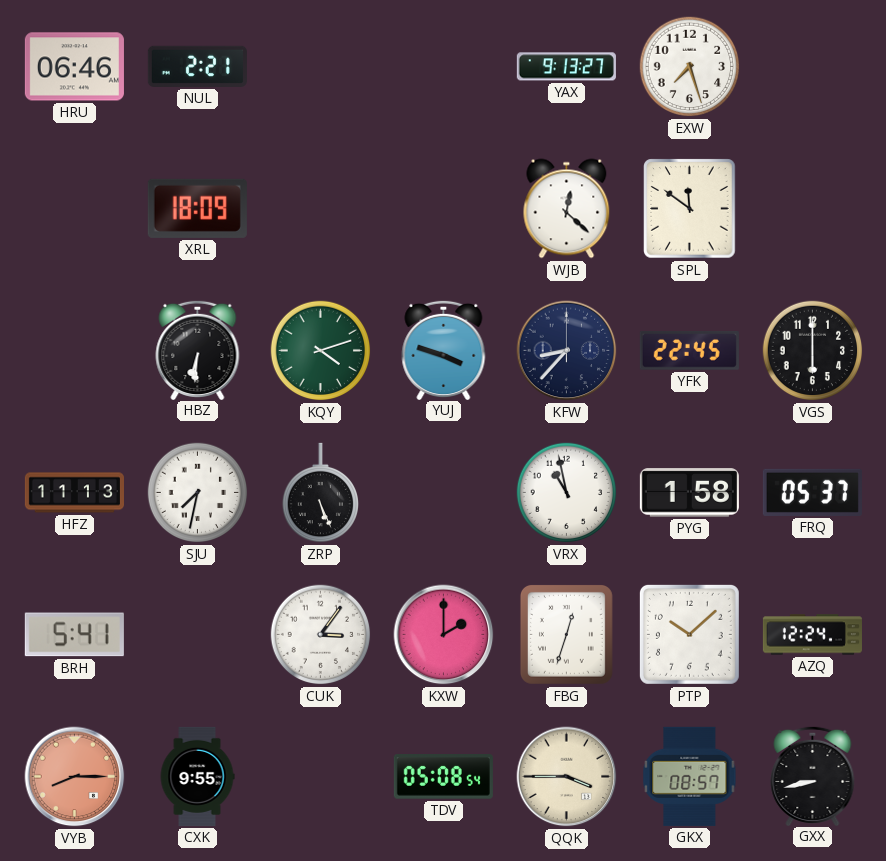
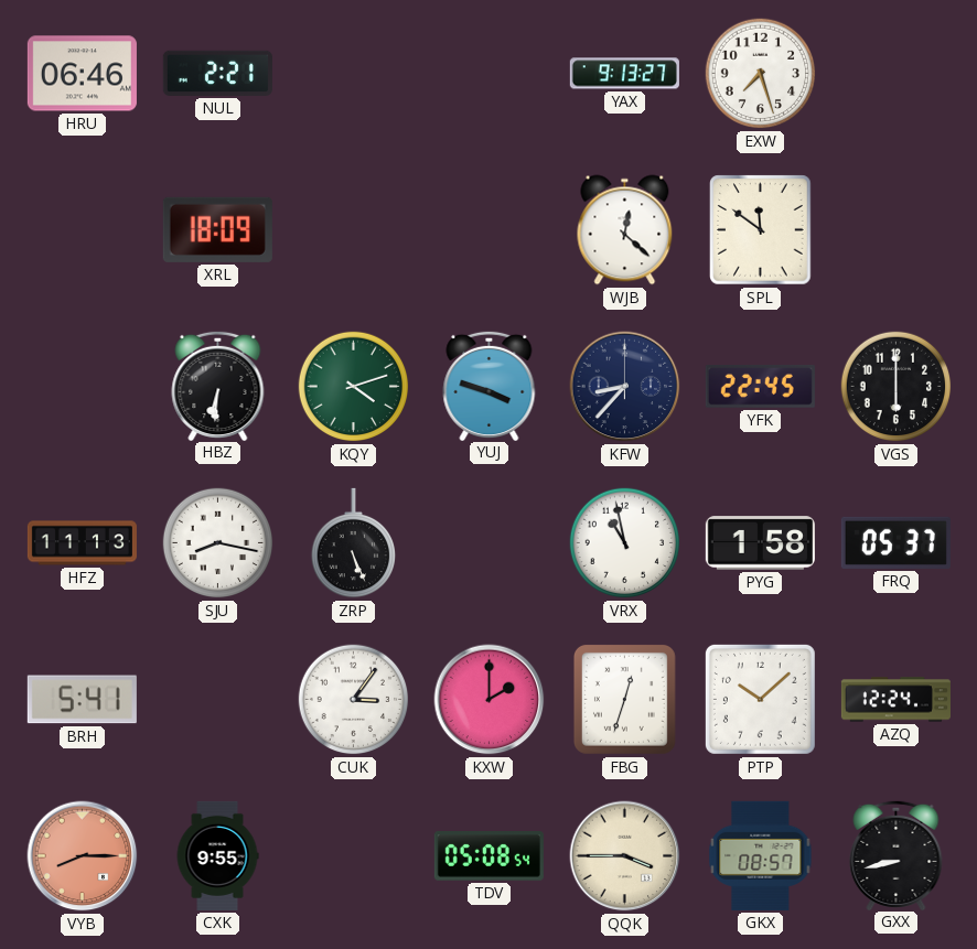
SJU: 7:32 -> 8:17 (218, 543)
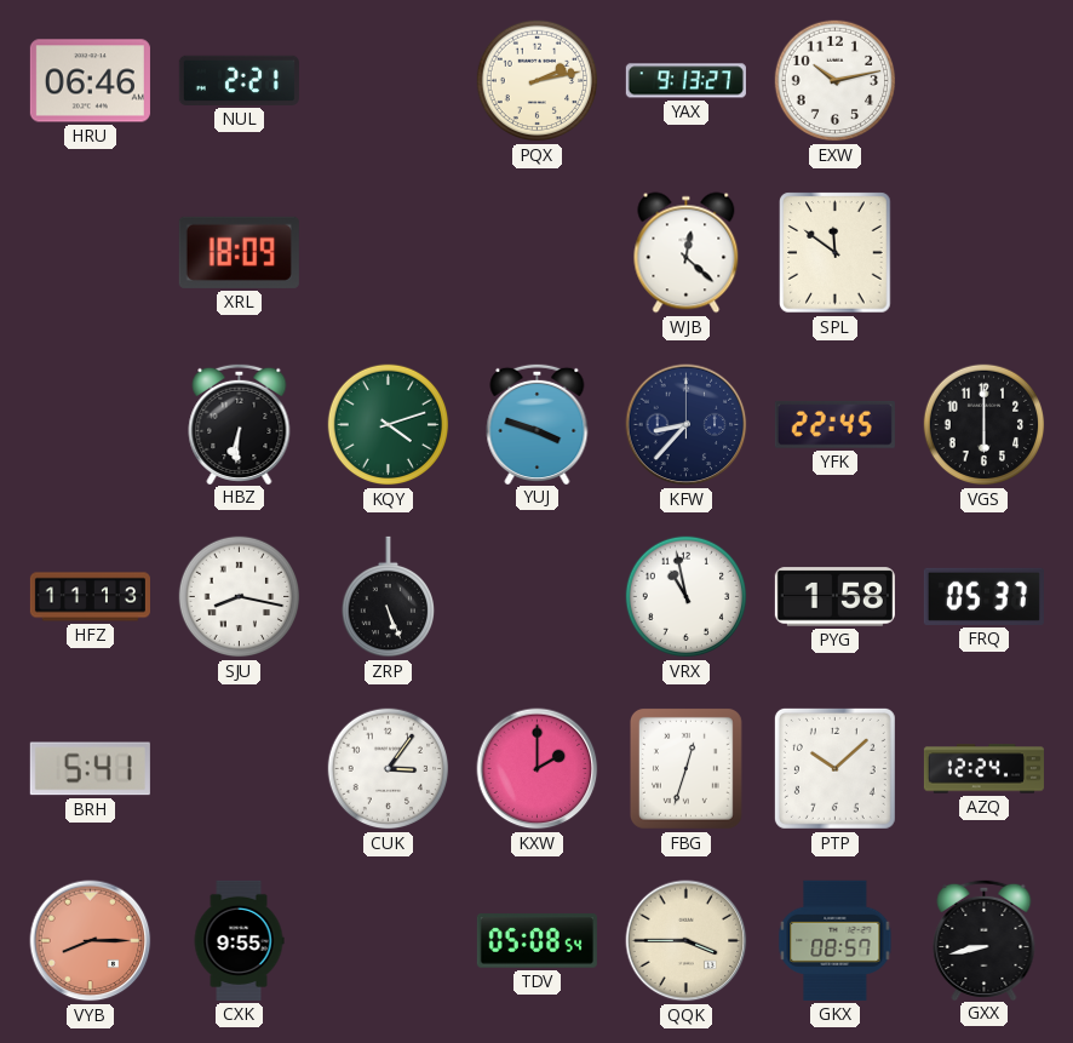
PQX: none -> 2:13 (538, 81)
EXW: 7:27 -> 10:13 (836, 81)
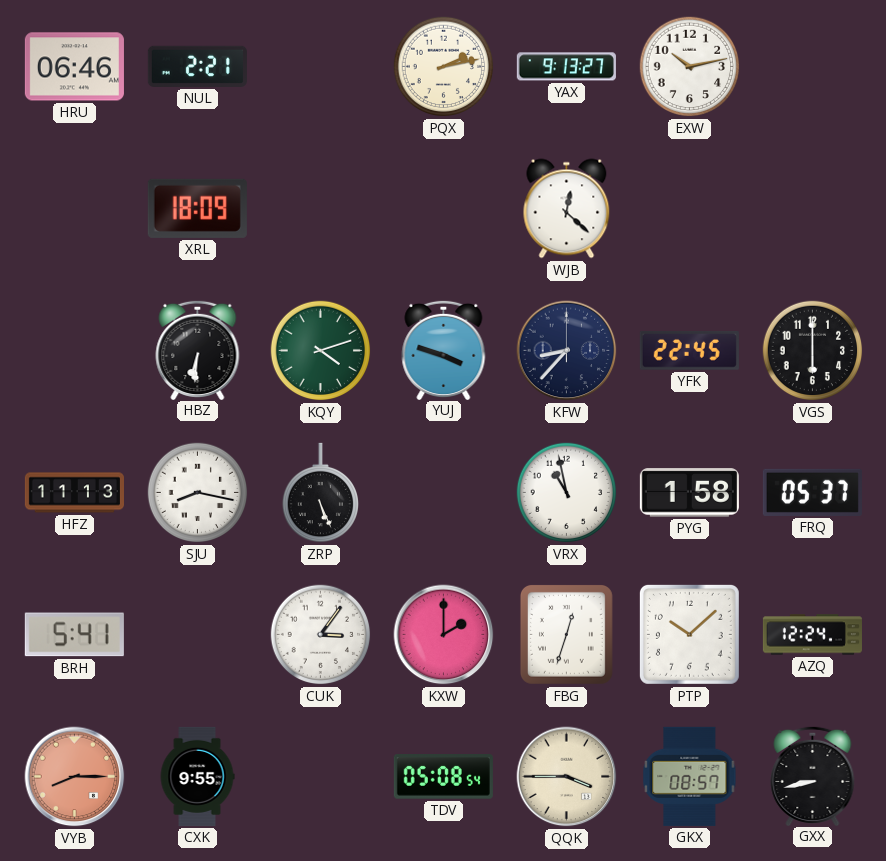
SPL: 11:51 -> none (836, 253)
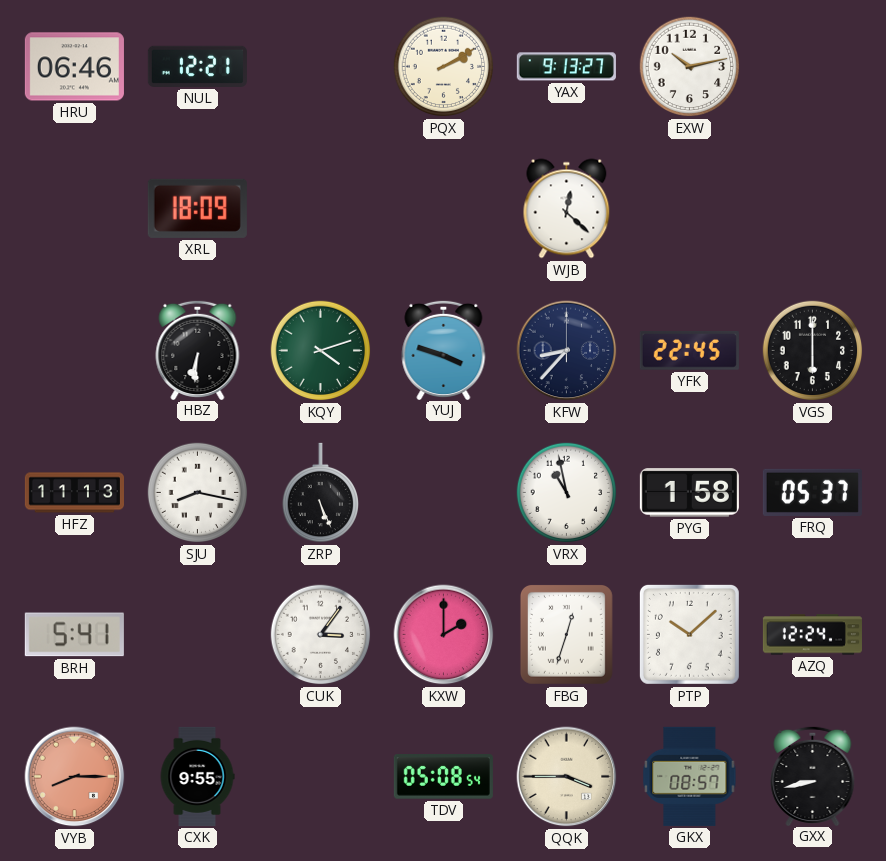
NUL: 2:21 -> 12:21 (197, 66)
PQX: 2:13 -> 2:10 (444, 67)
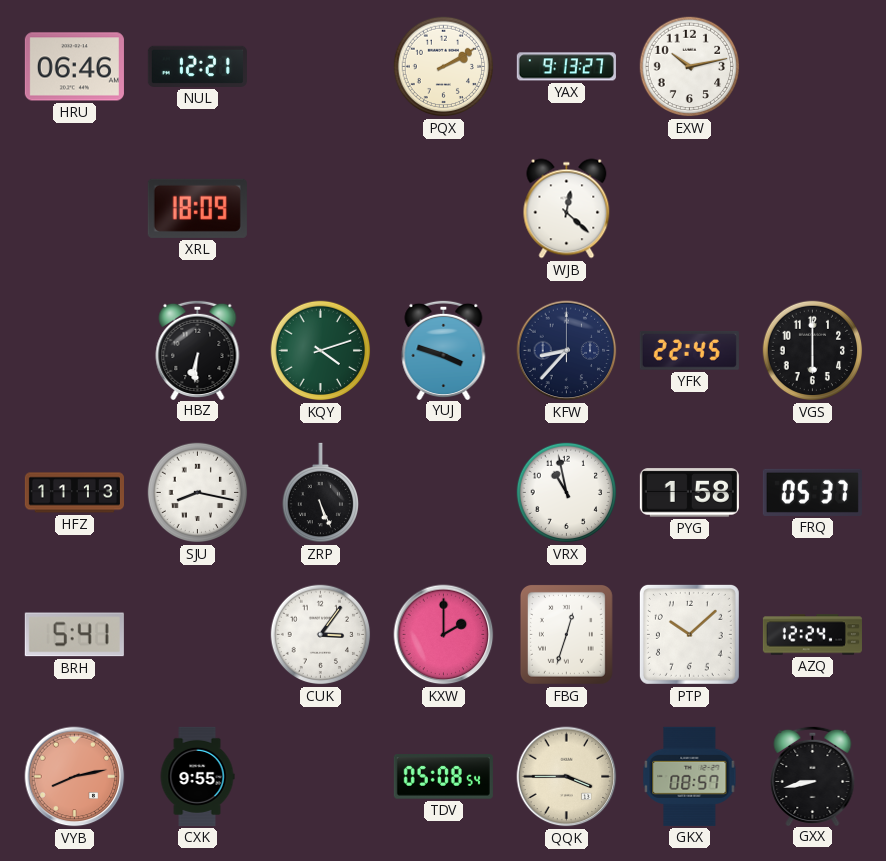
VYB: 8:15 -> 8:13 (75, 777)
